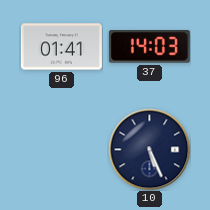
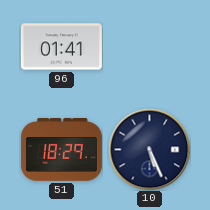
37: 14:03 -> none (149, 47)
51: none -> 18:29 (61, 150)
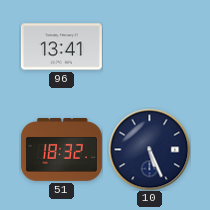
96: 01:41 -> 13:41 (61, 47)
51: 18:29 -> 18:32 (61, 150)
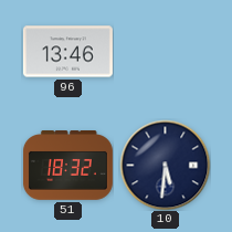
96: 13:41 -> 13:46 (67, 52)
10: 5:26 -> 5:31 (165, 165)
